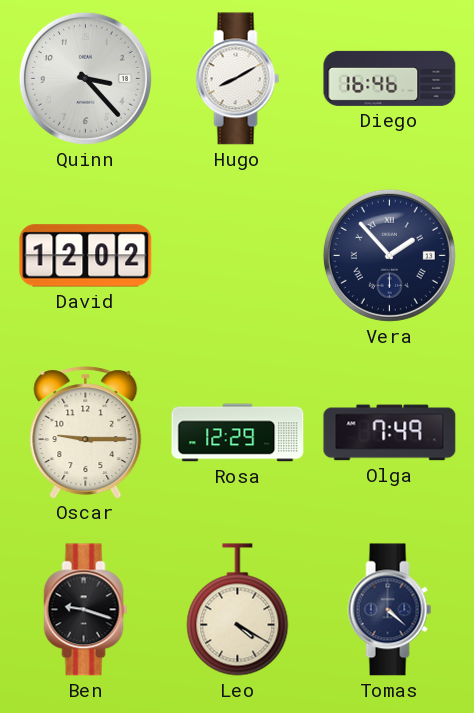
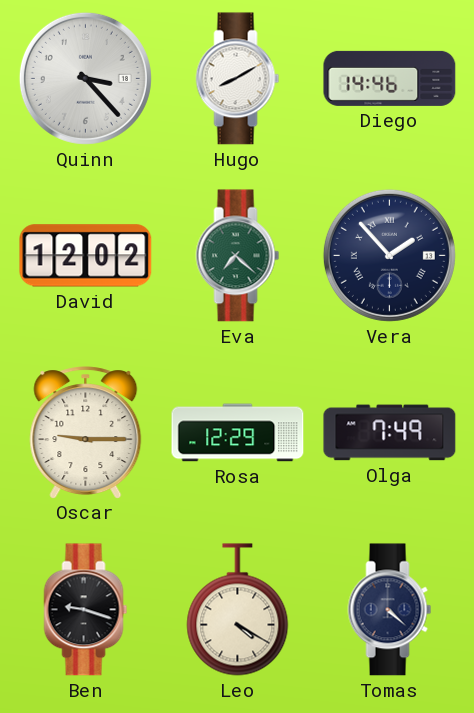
Diego: 16:46 -> 14:46 (390, 78)
Eva: none -> 7:22 (238, 256)
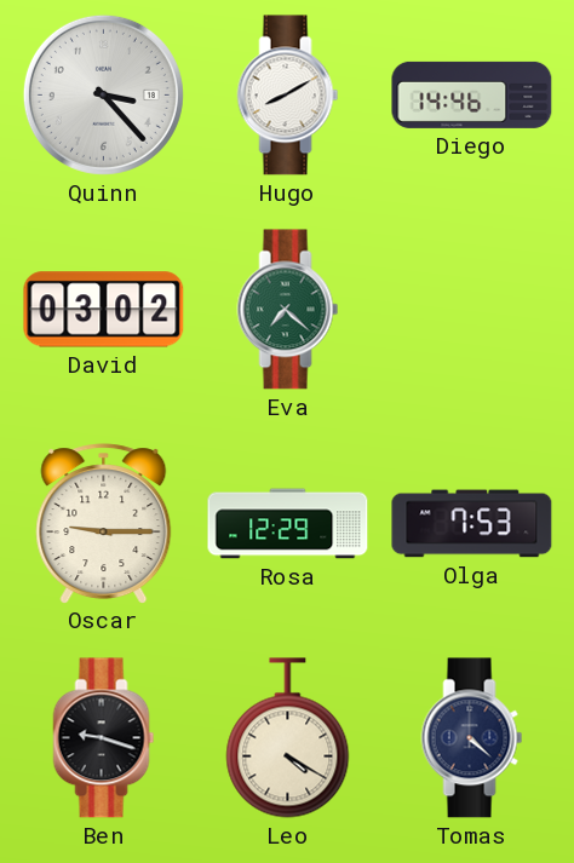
David: 12:02 -> 03:02 (104, 310)
Vera: 1:53 -> none (389, 255)
Olga: 7:49 -> 7:53 (472, 524)
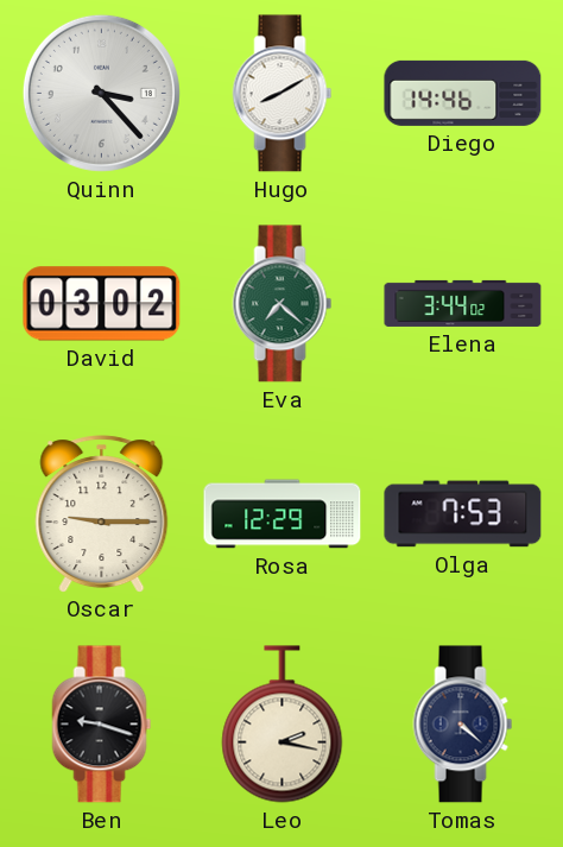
Elena: none -> 3:44 (463, 303)
Leo: 4:20 -> 2:17 (283, 725)
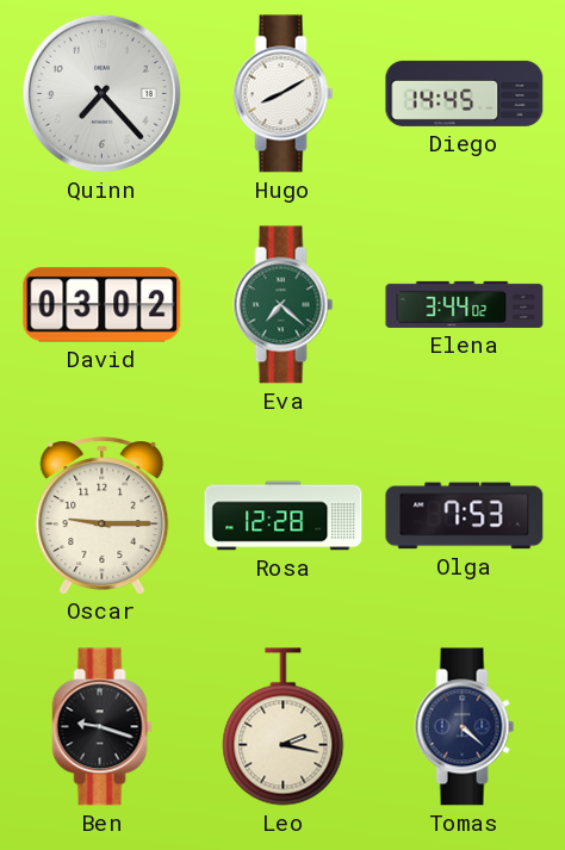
Quinn: 3:23 -> 7:23 (101, 93)
Diego: 14:46 -> 14:45 (465, 93)
Rosa: 12:29 -> 12:28 (284, 516)
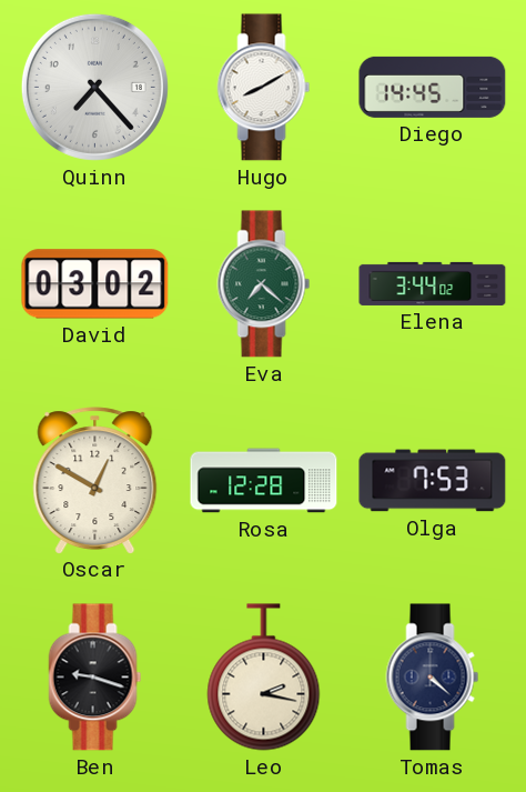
Oscar: 9:15 -> 12:50 (95, 480)
